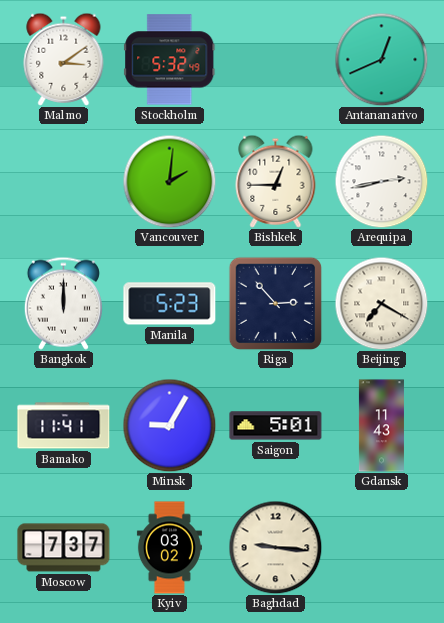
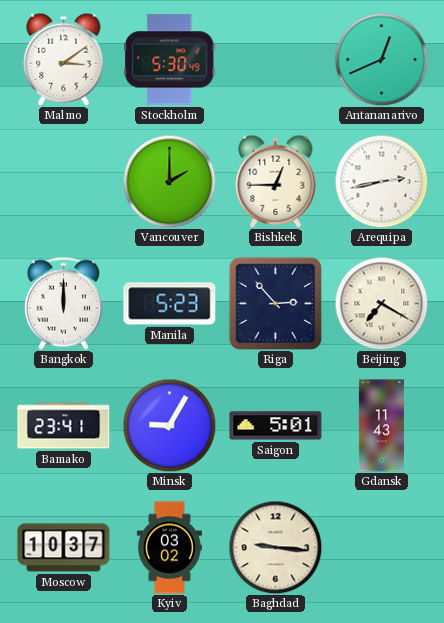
Stockholm: 5:32 -> 5:30 (170, 60)
Vancouver: 2:01 -> 2:00 (169, 181)
Bamako: 11:41 -> 23:41 (64, 426)
Moscow: 7:37 -> 10:37 (64, 548)
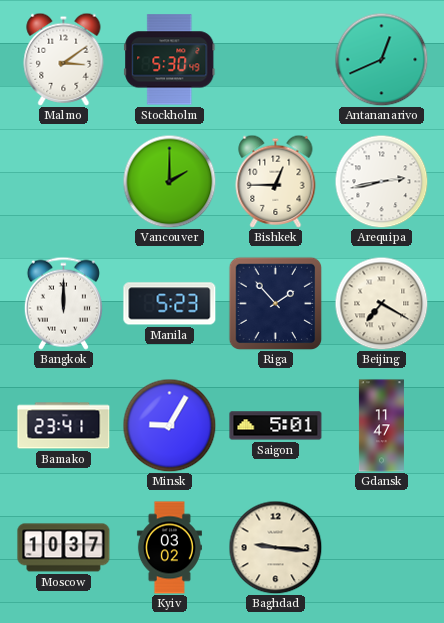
Riga: 2:53 -> 1:53 (275, 303)
Gdansk: 11:43 -> 11:47 (381, 426)
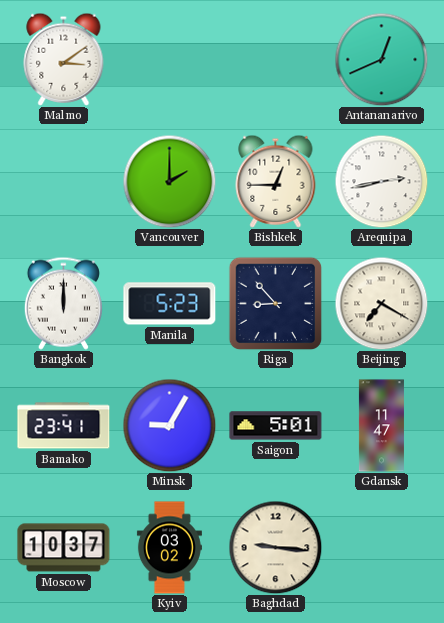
Stockholm: 5:30 -> none (170, 60)
Riga: 1:53 -> 8:53 (275, 303)
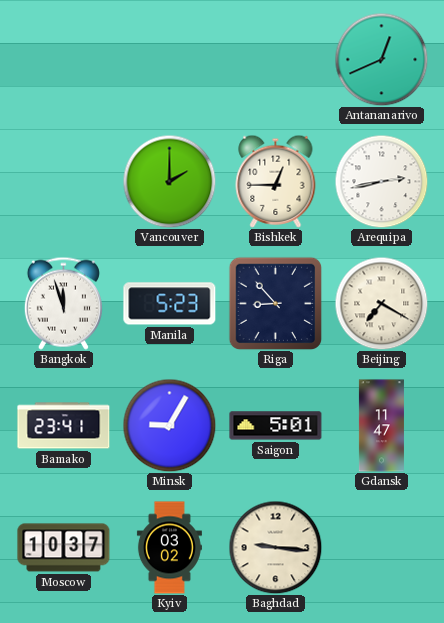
Malmo: 3:09 -> none (64, 59)
Bangkok: 12:00 -> 11:57 (63, 303)
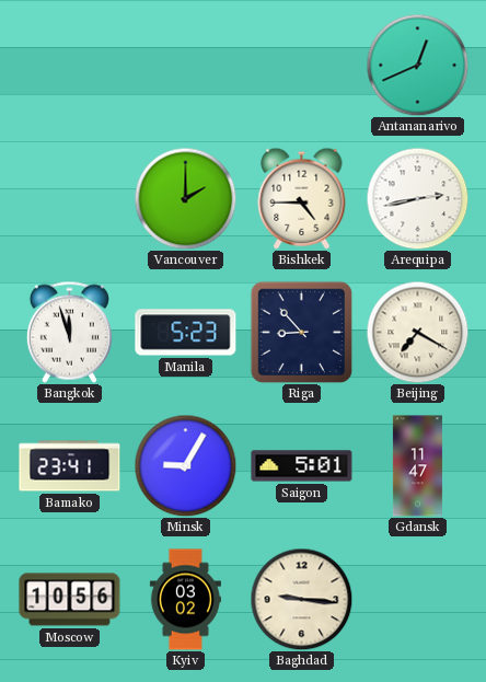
Bishkek: 12:45 -> 4:45 (302, 198)
Moscow: 10:37 -> 10:56 (70, 600)
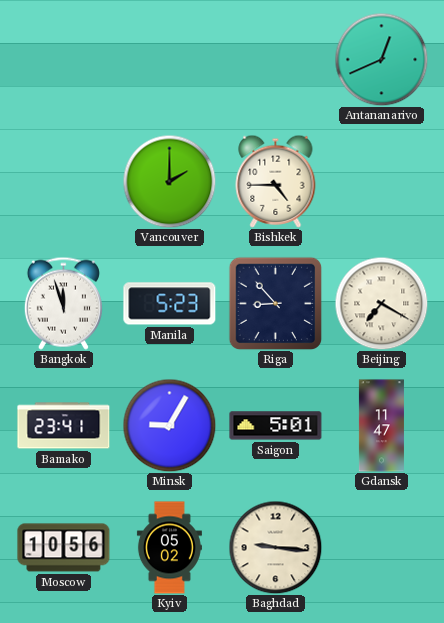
Arequipa: 2:43 -> none (417, 198)
Kyiv: 03:02 -> 05:02 (169, 548)
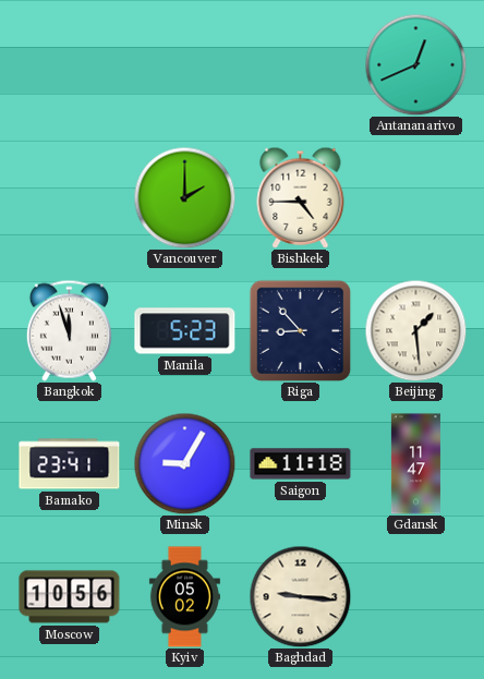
Beijing: 7:20 -> 1:29 (415, 330)
Saigon: 5:01 -> 11:18 (301, 464)
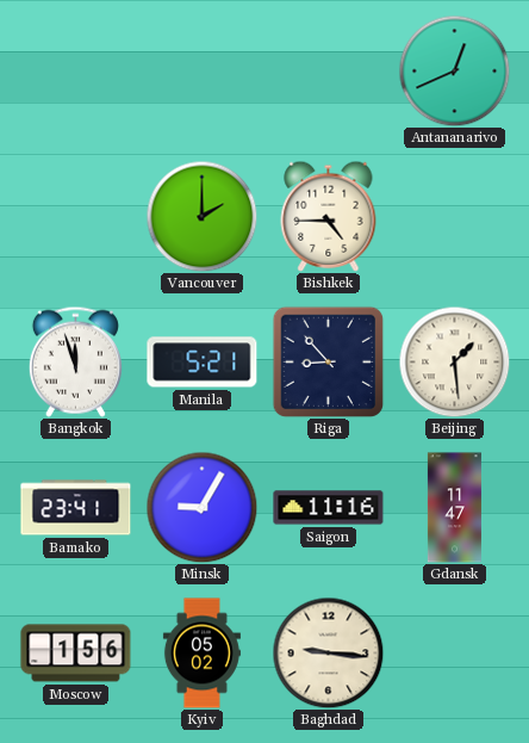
Manila: 5:23 -> 5:21 (203, 363)
Saigon: 11:18 -> 11:16 (329, 508)
Moscow: 10:56 -> 1:56 (76, 654)
